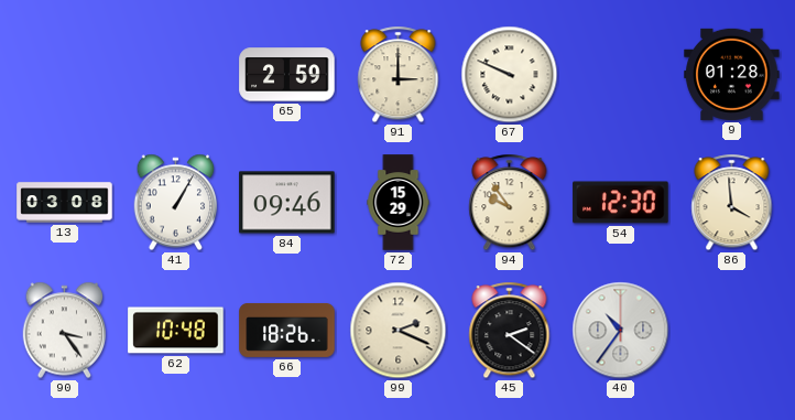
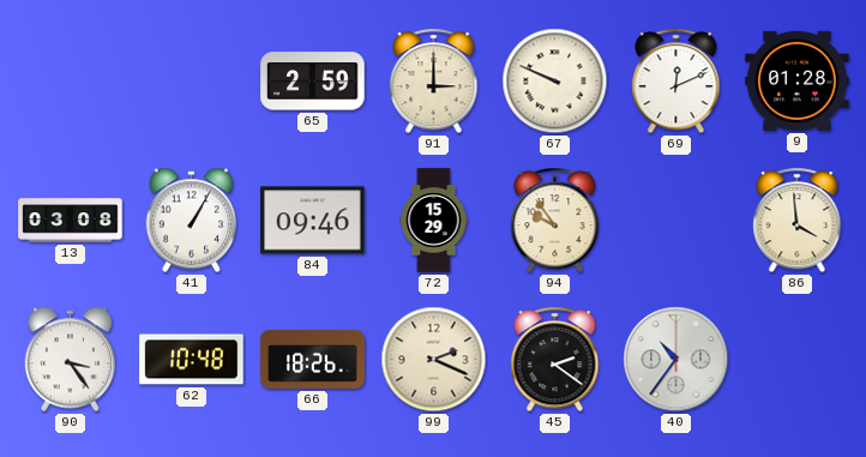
69: none -> 12:11 (676, 82)
54: 12:30 -> none (621, 203)
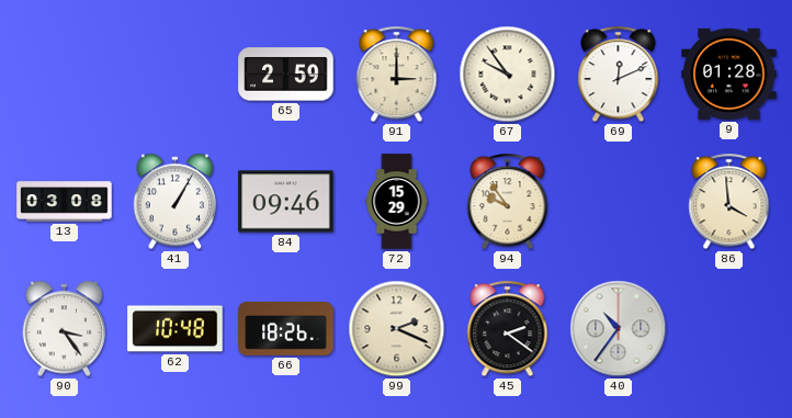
67: 9:49 -> 9:54 (508, 75)
